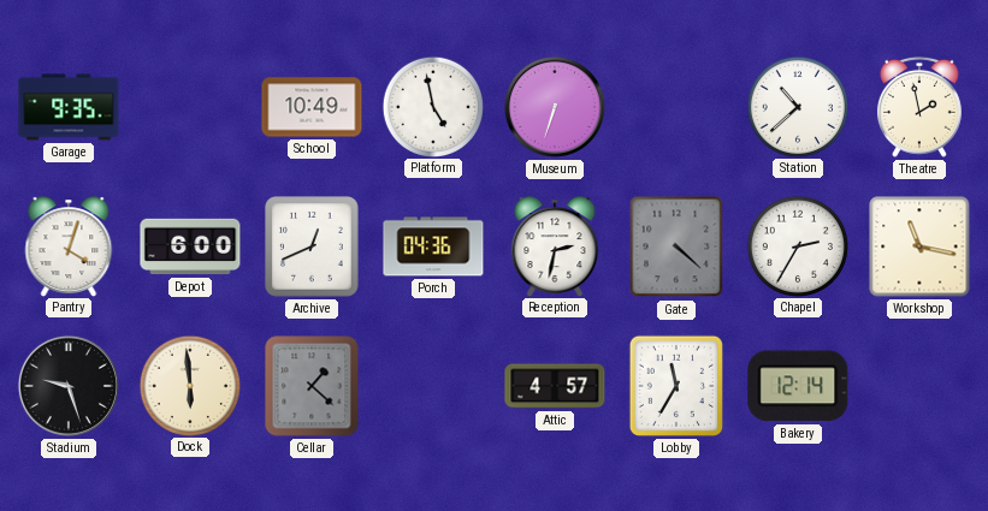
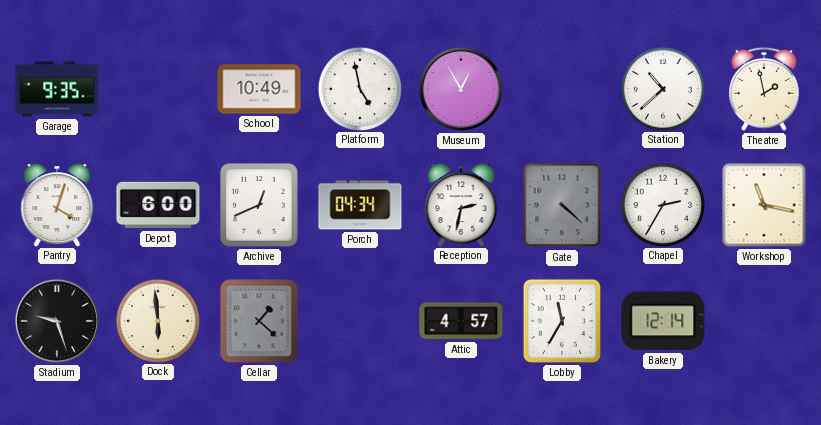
Museum: 6:33 -> 12:55 (461, 89)
Porch: 04:36 -> 04:34 (360, 205)
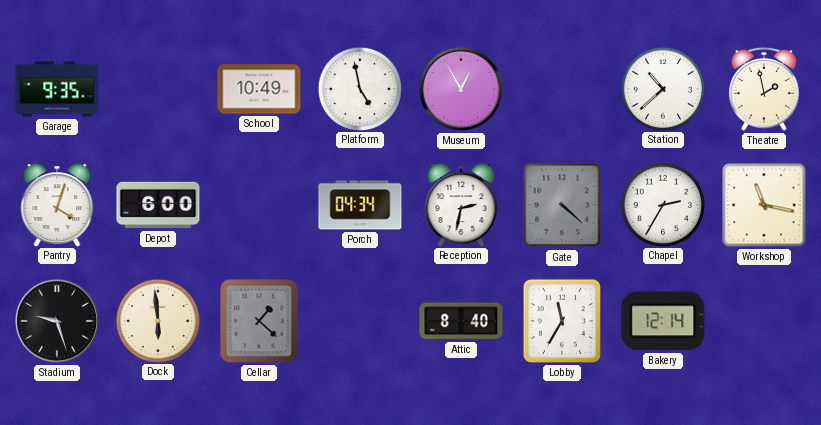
Archive: 12:41 -> none (259, 205)
Attic: 4:57 -> 8:40 (461, 321)
